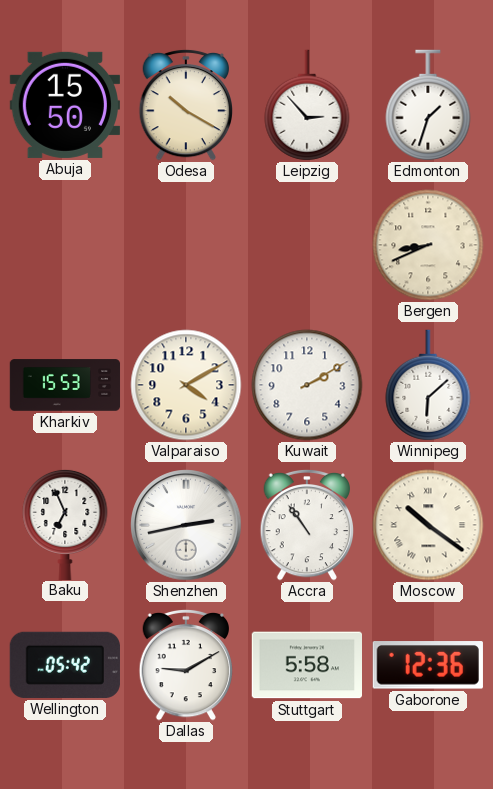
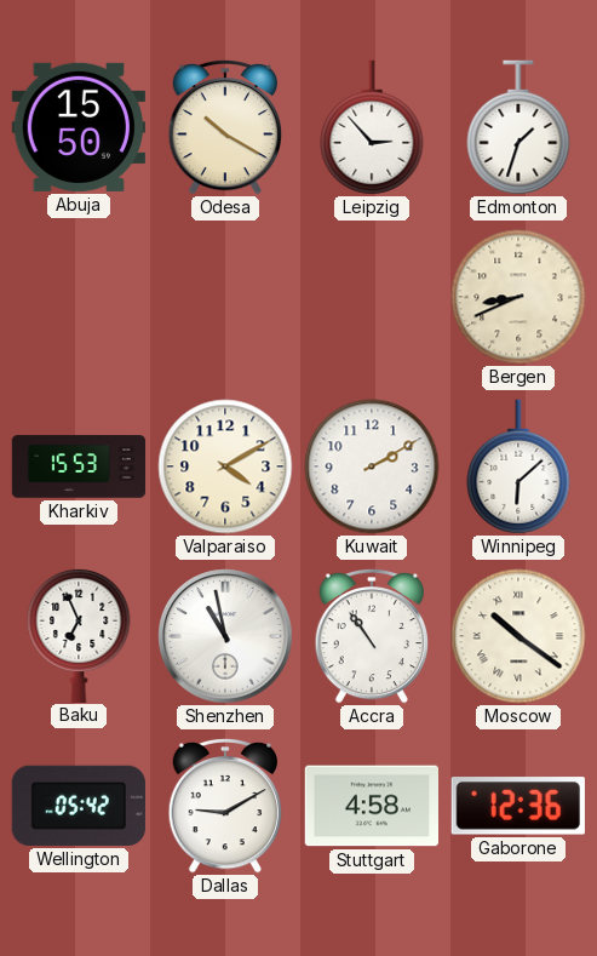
Shenzhen: 2:43 -> 10:58 (225, 636)
Stuttgart: 5:58 -> 4:58 (371, 806)
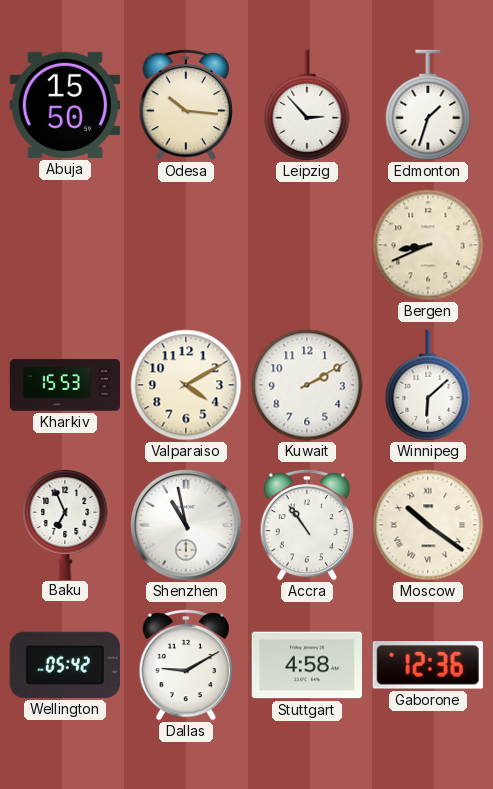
Odesa: 10:20 -> 10:16 (185, 105)
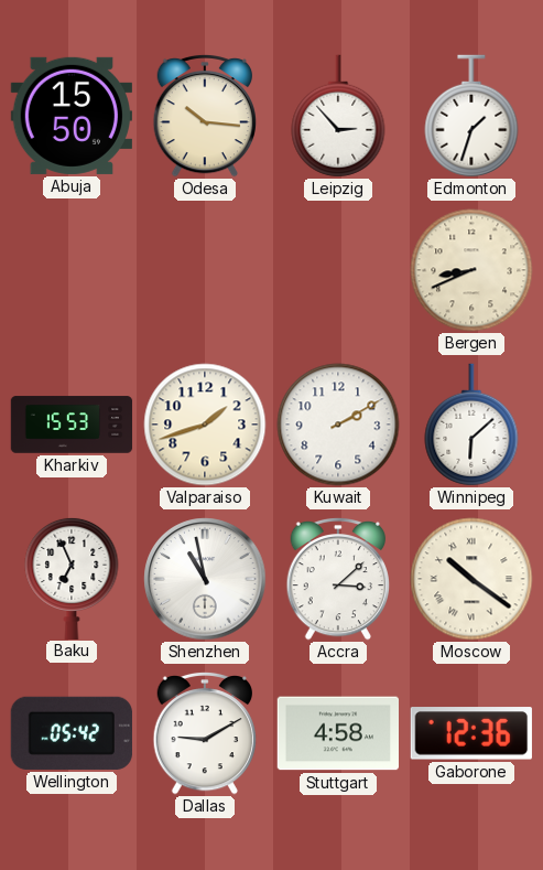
Valparaiso: 4:10 -> 1:42 (205, 425)
Accra: 10:54 -> 3:08 (337, 579)
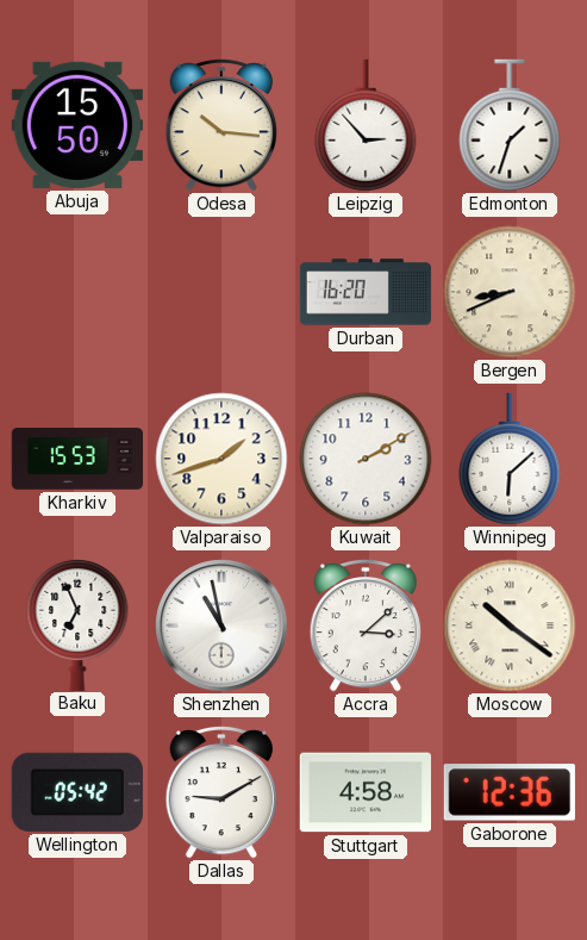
Durban: none -> 16:20 (366, 292)
